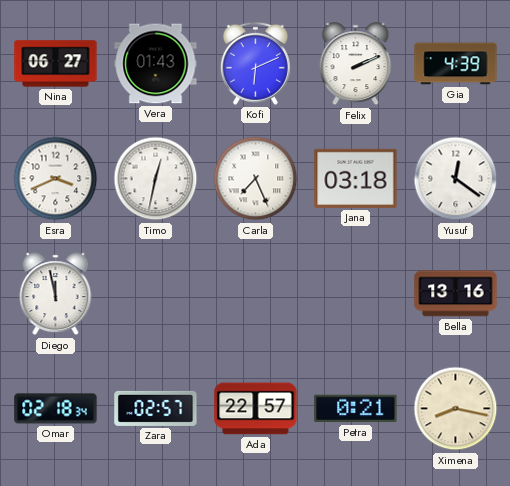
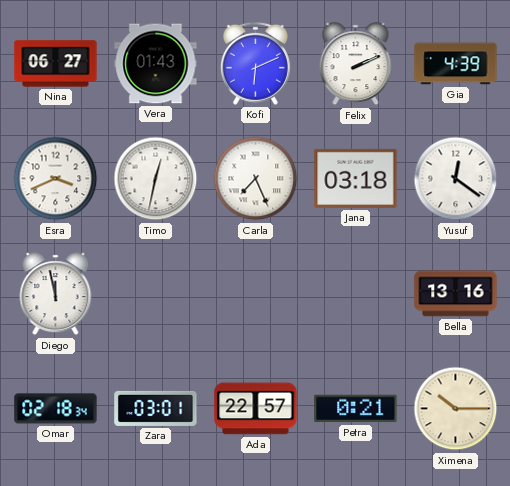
Zara: 02:57 -> 03:01 (156, 408)
Ximena: 8:17 -> 10:15 (456, 409)
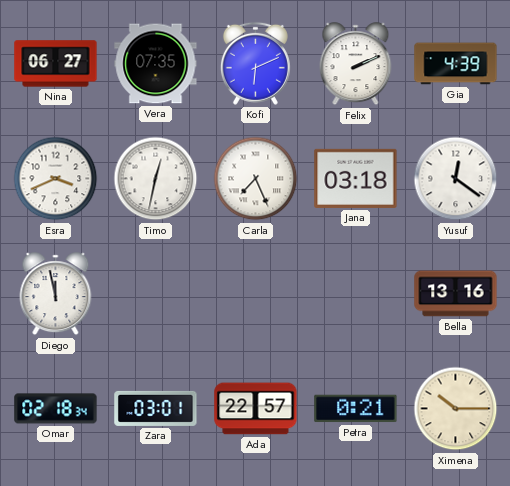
Vera: 01:43 -> 07:35 (156, 64)
